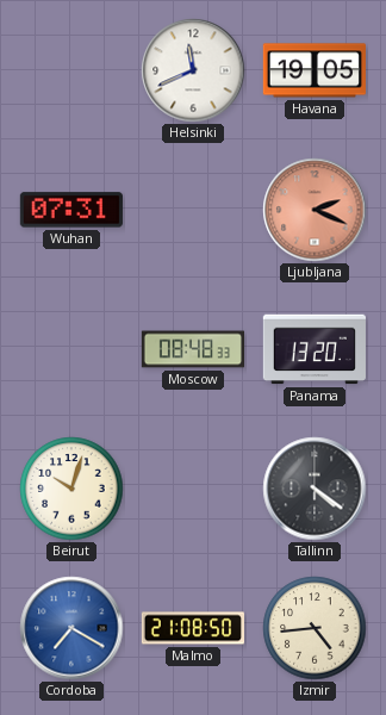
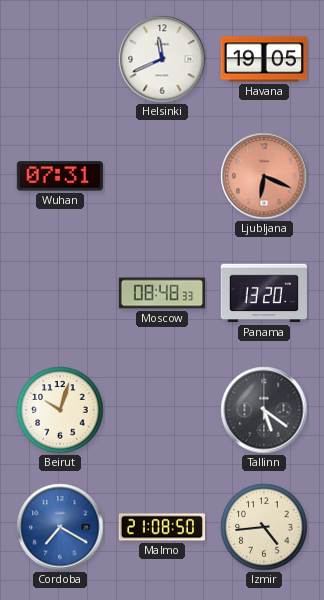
Ljubljana: 2:19 -> 6:19 (264, 176)
Tallinn: 4:21 -> 5:21 (264, 410)
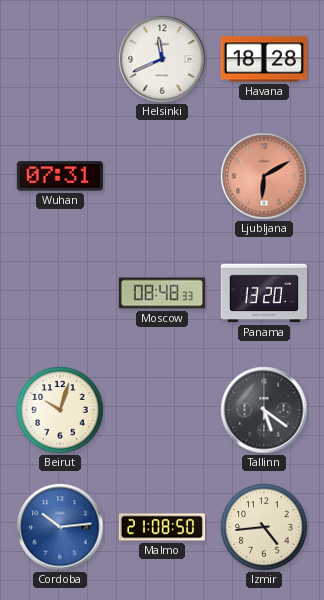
Havana: 19:05 -> 18:28 (264, 59)
Ljubljana: 6:19 -> 6:10 (264, 176)
Cordoba: 7:20 -> 10:14 (60, 527)
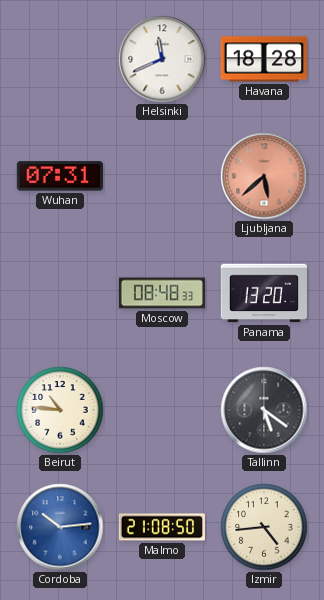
Ljubljana: 6:10 -> 5:38 (264, 176)
Beirut: 10:03 -> 10:46 (60, 410)
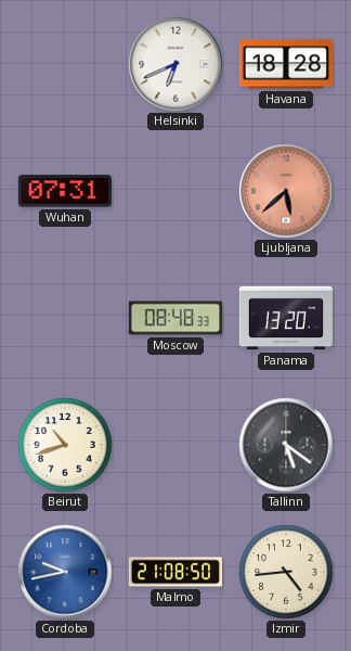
Helsinki: 11:41 -> 6:41 (175, 64)
Beirut: 10:46 -> 10:42 (65, 445)
Cordoba: 10:14 -> 9:43 (65, 572)
